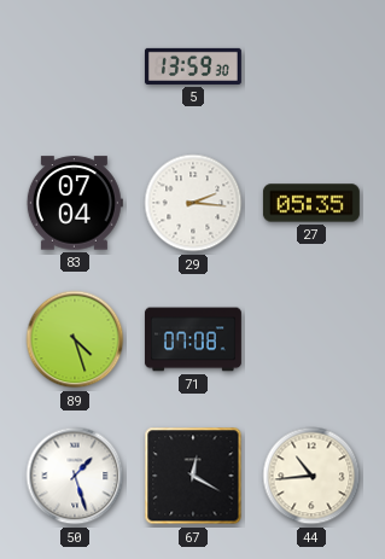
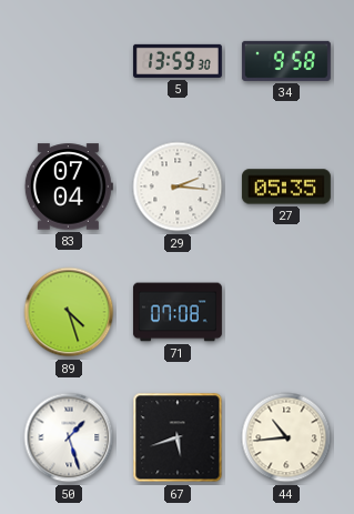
34: none -> 9:58 (286, 61)
67: 12:20 -> 5:42 (178, 437)
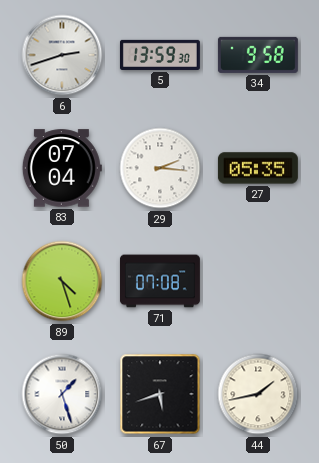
6: none -> 2:42 (62, 55)
44: 10:44 -> 1:43 (258, 394)
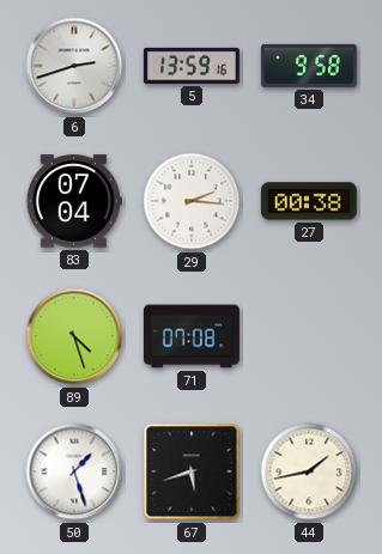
5: 13:59:30 -> 13:59:16 (192, 66)
27: 05:35 -> 00:38 (309, 201)
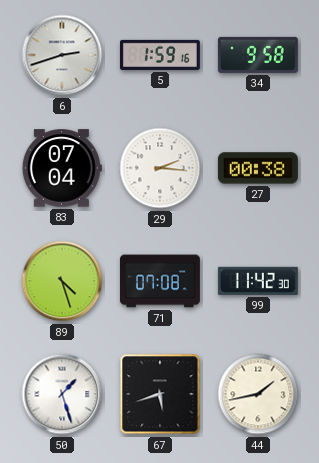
5: 13:59 -> 1:59 (160, 55)
99: none -> 11:42 (258, 281)
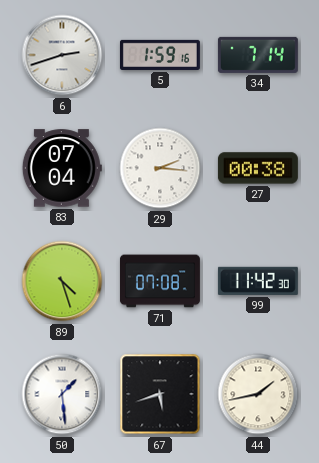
34: 9:58 -> 7:14 (258, 55)
50: 1:27 -> 1:29 (62, 394)
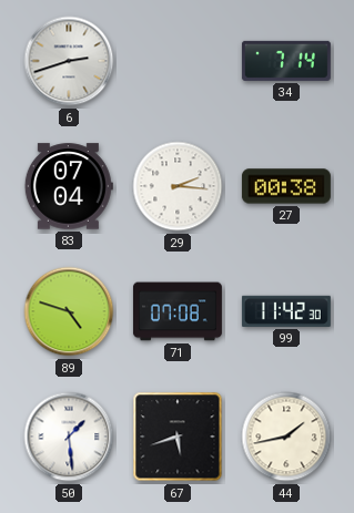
5: 1:59 -> none (160, 55)
89: 4:27 -> 4:48 (69, 311)
